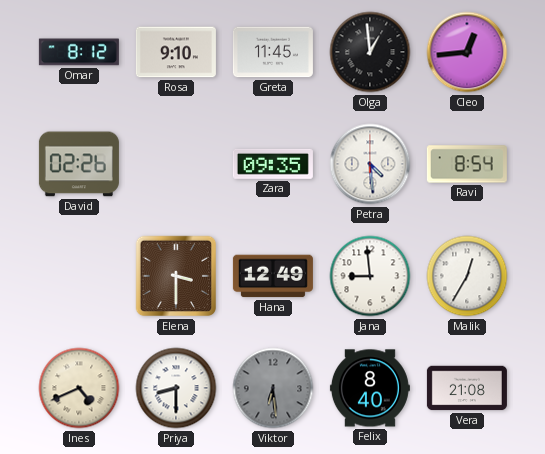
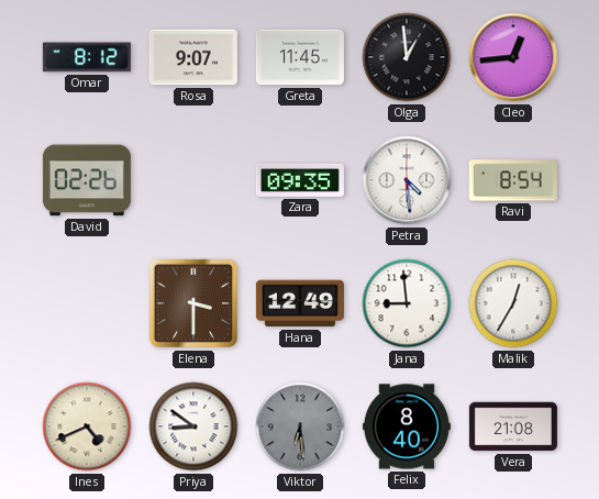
Rosa: 9:10 -> 9:07 (193, 57)
Priya: 8:30 -> 8:51 (193, 426)
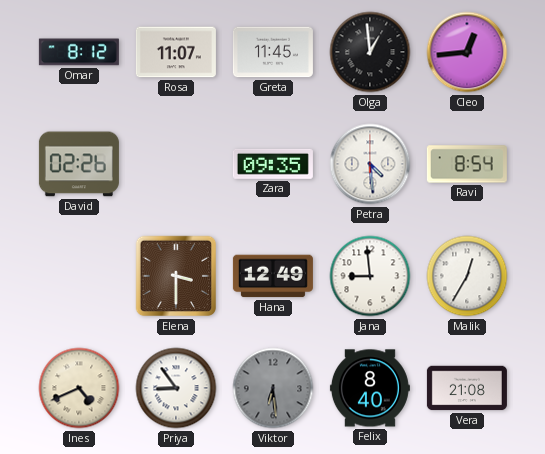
Rosa: 9:07 -> 11:07 (176, 52)
Priya: 8:51 -> 8:54 (176, 388)
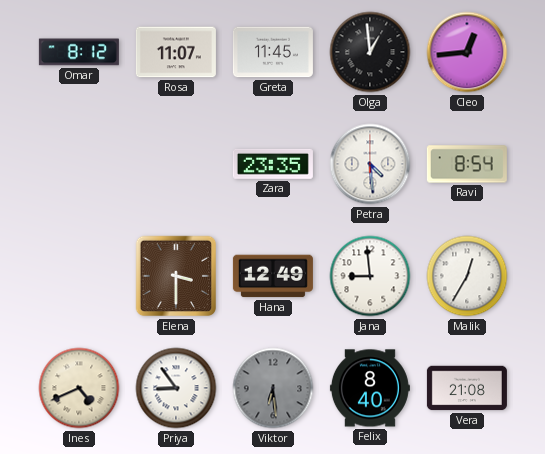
David: 02:26 -> none (79, 164)
Zara: 09:35 -> 23:35 (273, 164)
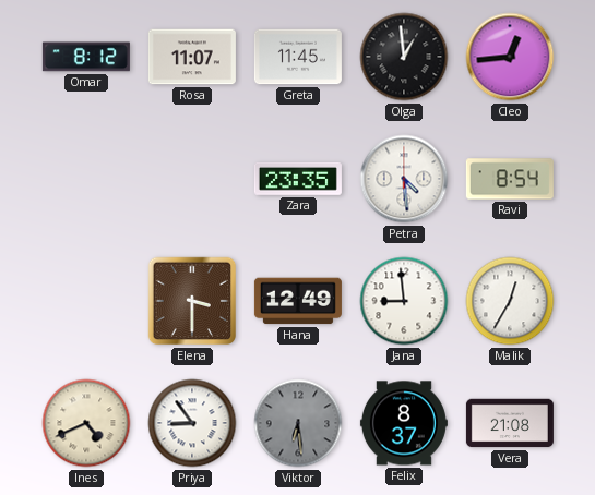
Felix: 8:40 -> 8:37 (404, 423)
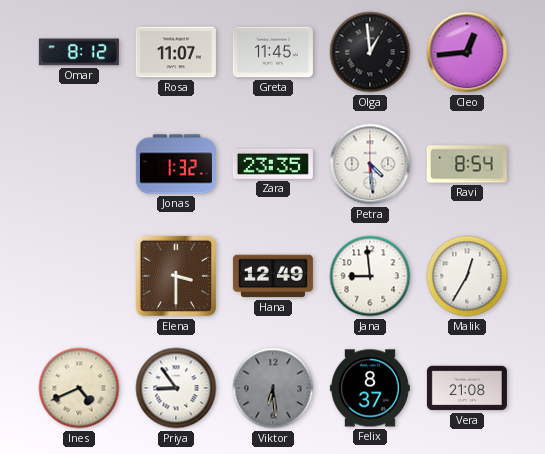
Jonas: none -> 1:32 (176, 164)
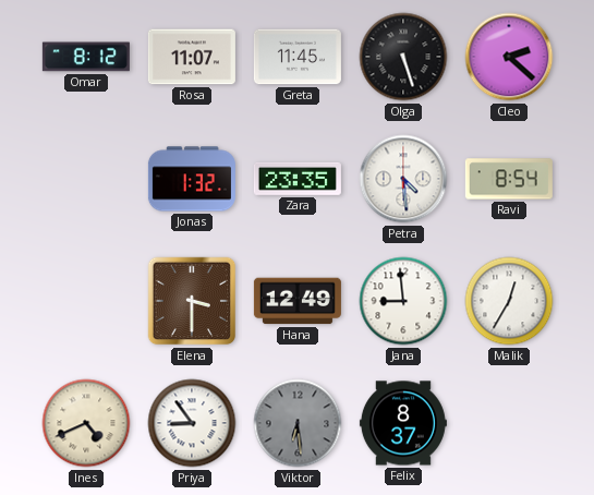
Olga: 12:59 -> 5:27 (403, 57)
Cleo: 12:44 -> 2:22 (509, 57)
Vera: 21:08 -> none (467, 388)
